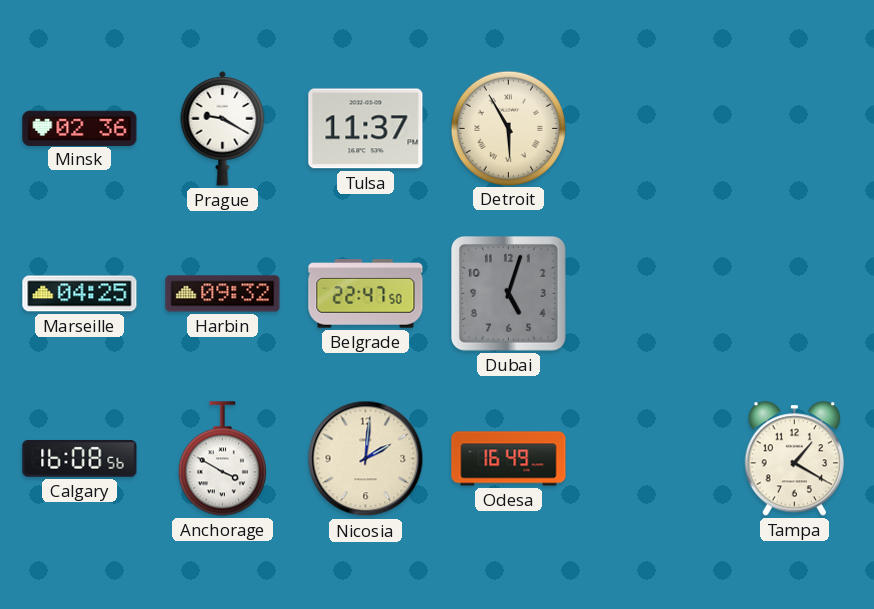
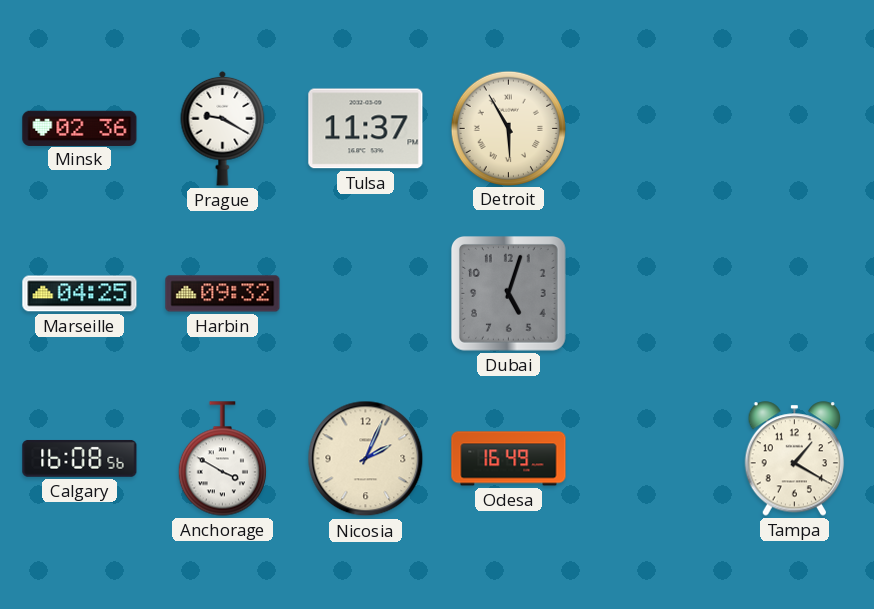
Belgrade: 22:47 -> none (366, 294)
Nicosia: 2:01 -> 2:04 (366, 459)
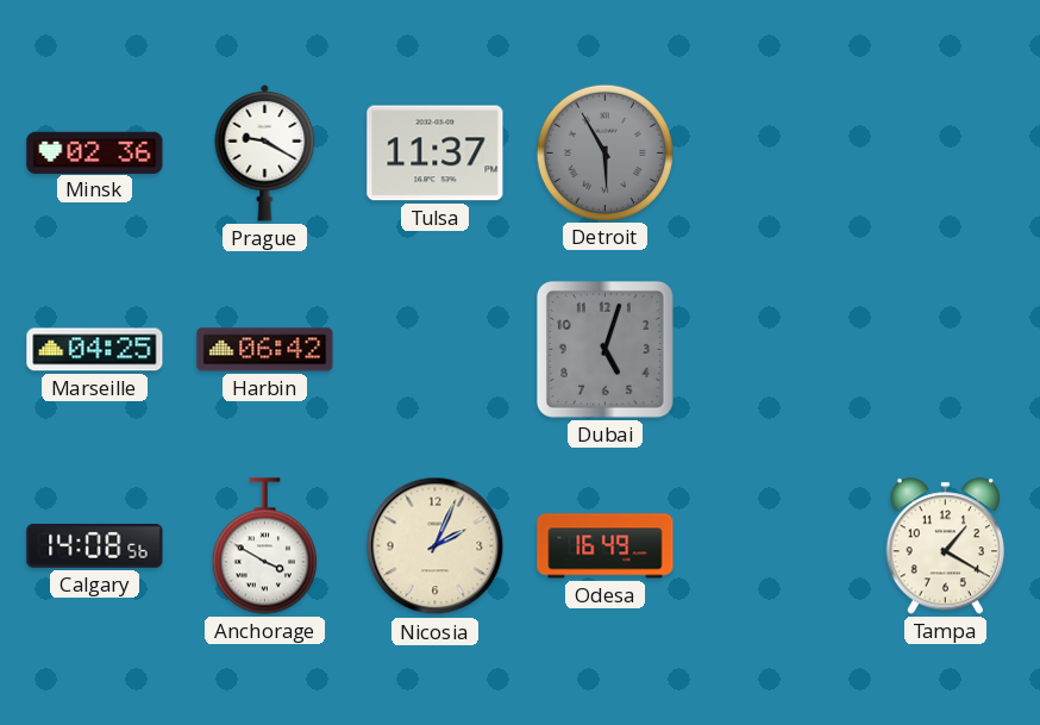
Detroit dial: cream -> grey (604, 152)
Harbin: 09:32 -> 06:42 (265, 350)
Calgary: 16:08 -> 14:08 (95, 545)
